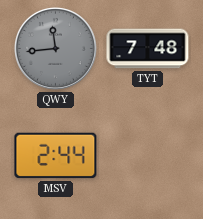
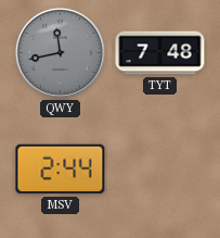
QWY: 11:44 -> 11:43 (60, 52)
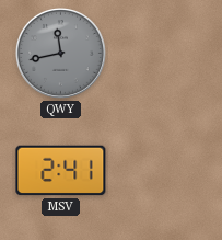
TYT: 7:48 -> none (160, 53)
MSV: 2:44 -> 2:41 (61, 171)
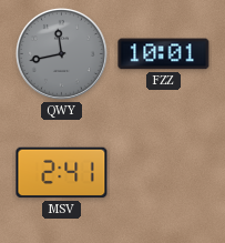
FZZ: none -> 10:01 (164, 54)
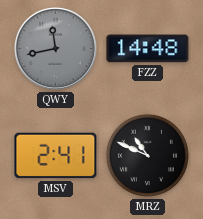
FZZ: 10:01 -> 14:48 (148, 49)
MRZ: none -> 10:49 (147, 155)
